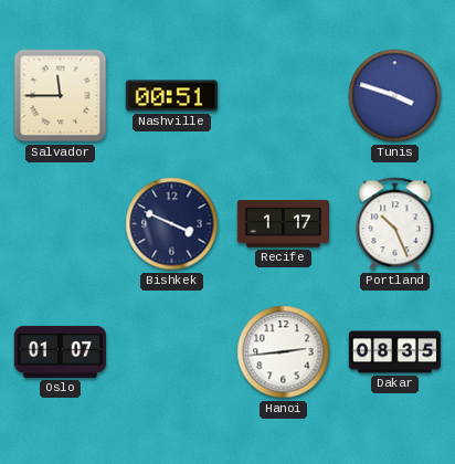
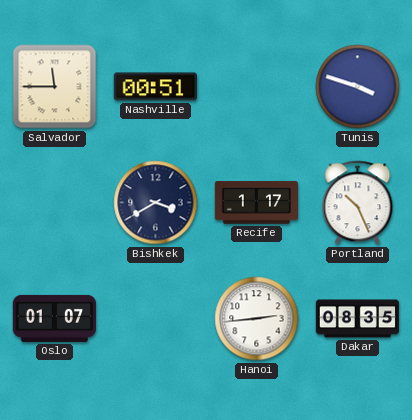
Bishkek: 3:49 -> 3:40 (156, 203)
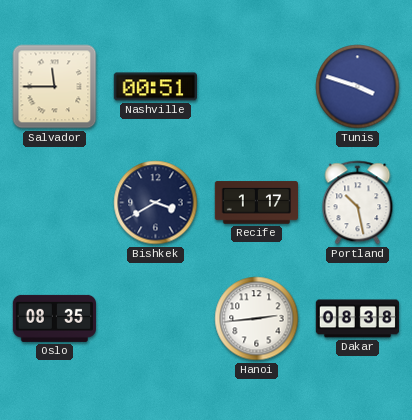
Portland: 10:26 -> 10:28 (358, 203)
Oslo: 01:07 -> 08:35 (54, 318)
Dakar: 08:35 -> 08:38 (358, 319)
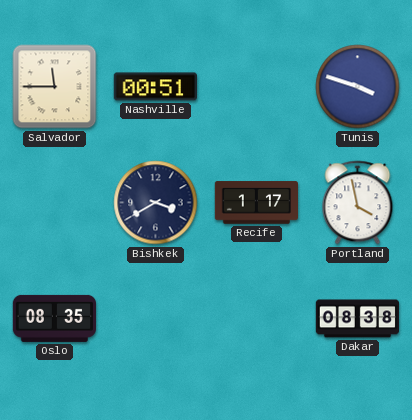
Portland: 10:28 -> 3:58 (358, 203)
Hanoi: 2:44 -> none (257, 319)
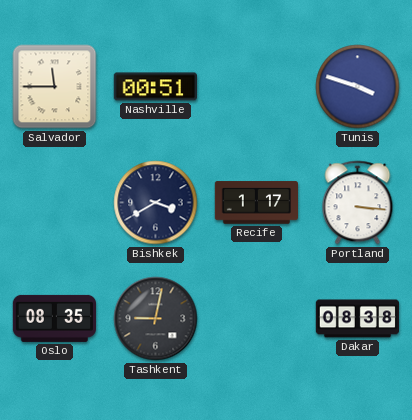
Portland: 3:58 -> 3:16 (358, 203)
Tashkent: none -> 9:02 (156, 319)
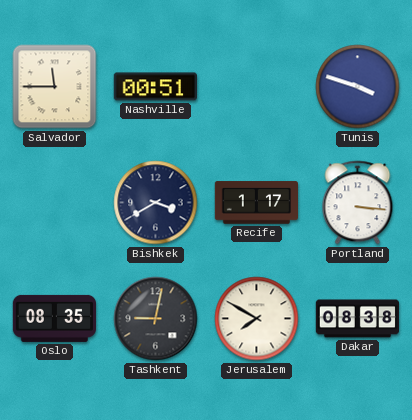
Jerusalem: none -> 7:50 (257, 319)
